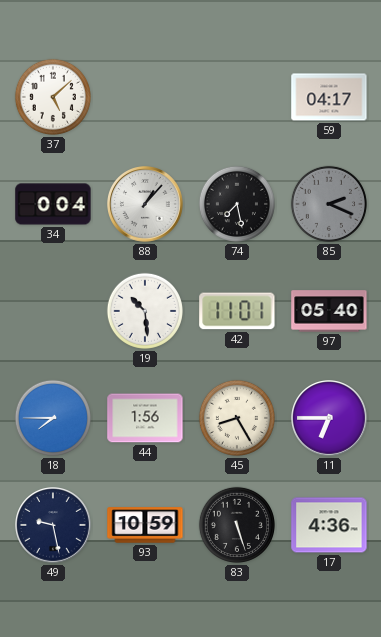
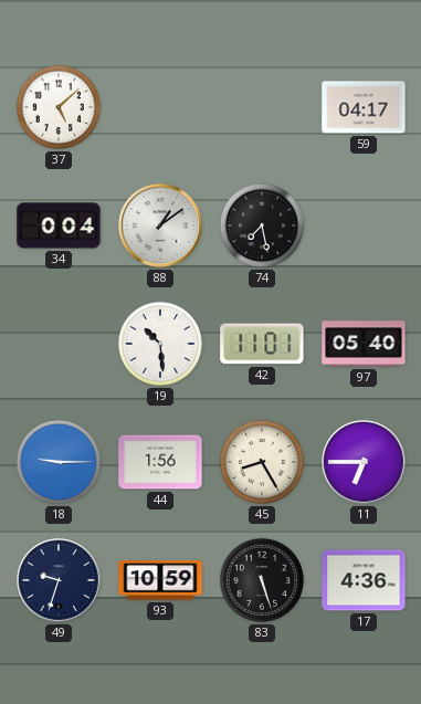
88: 1:07 -> 1:09 (161, 227)
85: 2:19 -> none (329, 204)
18: 7:45 -> 9:15 (59, 462)
49: 9:28 -> 9:33 (60, 581)
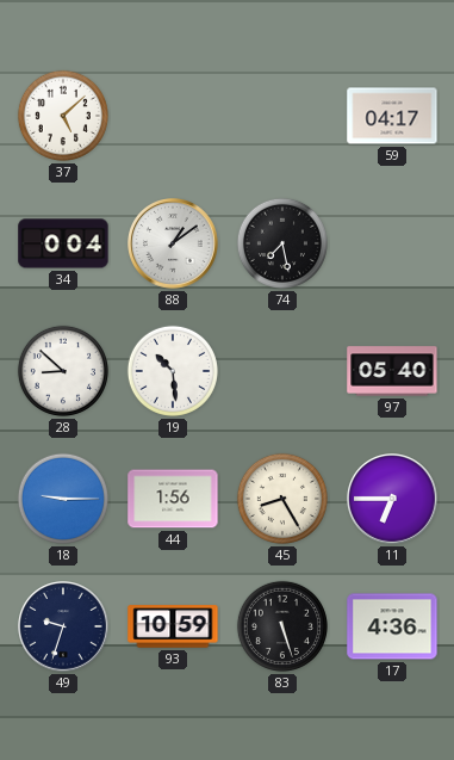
28: none -> 8:52 (63, 371)
42: 11:01 -> none (262, 344)
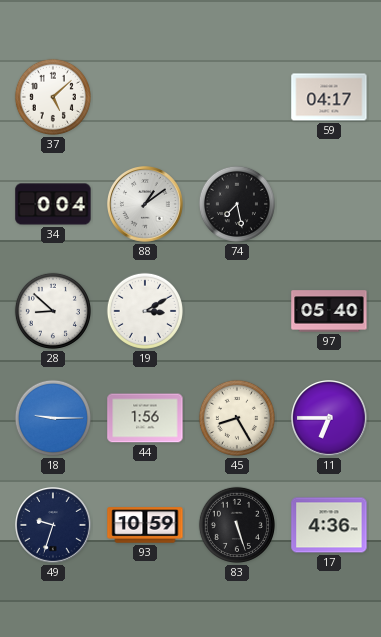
19: 10:29 -> 3:10 (145, 311)
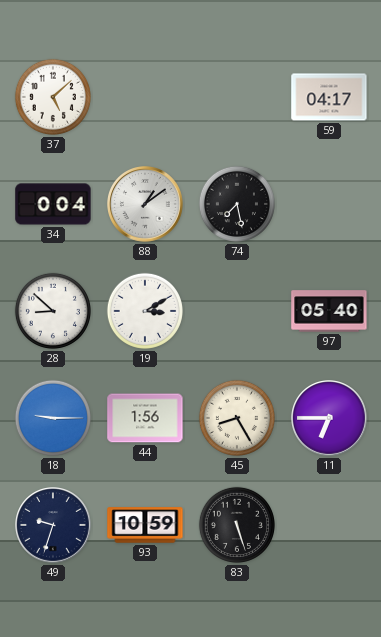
17: 4:36 -> none (329, 525)
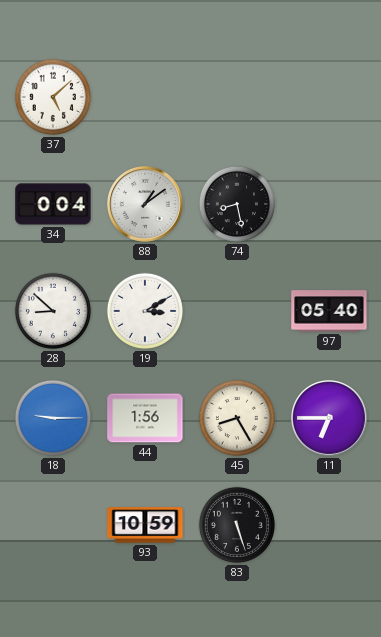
59: 04:17 -> none (329, 97)
74: 7:28 -> 8:28 (237, 204)
49: 9:33 -> none (54, 526)
